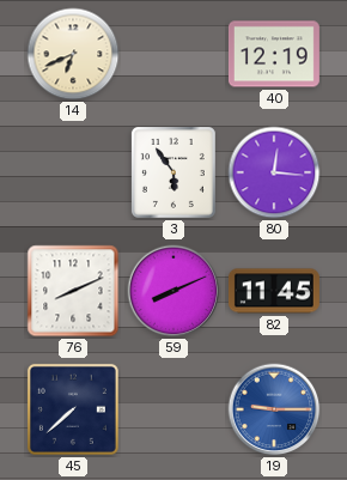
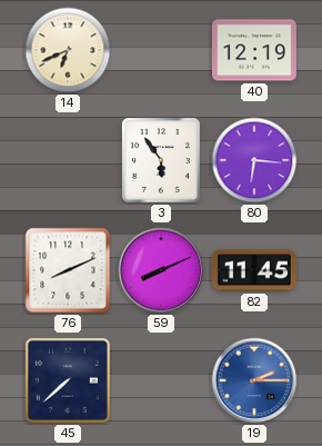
80: 12:16 -> 6:16 (254, 160)
19: 9:15 -> 2:15 (254, 380)
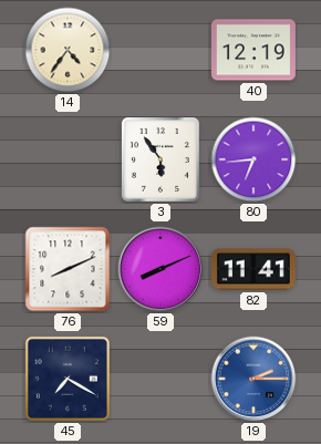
14: 6:41 -> 4:36 (68, 50)
80: 6:16 -> 6:44 (253, 159)
82: 11:45 -> 11:41 (253, 269)
45: 7:38 -> 7:20 (68, 379)
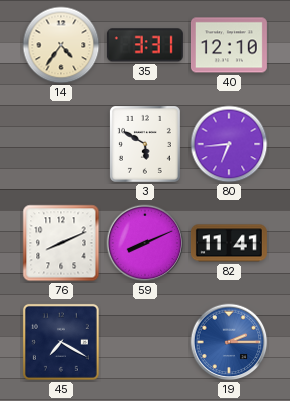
35: none -> 3:31 (145, 45)
40: 12:19 -> 12:10 (229, 45)
3: 5:54 -> 5:50 (145, 144)
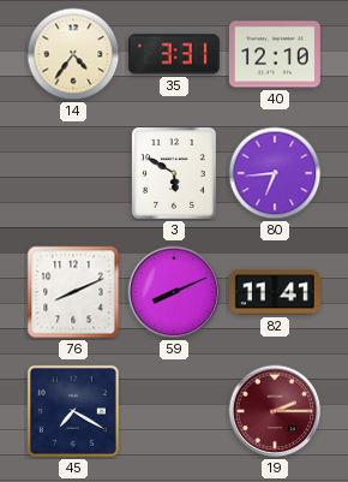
19 dial: blue -> burgundy (275, 411)
